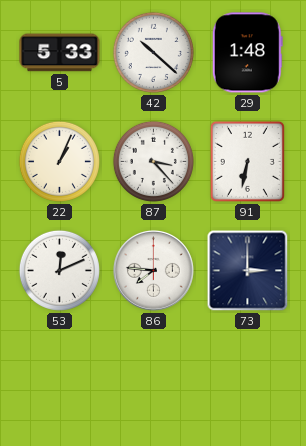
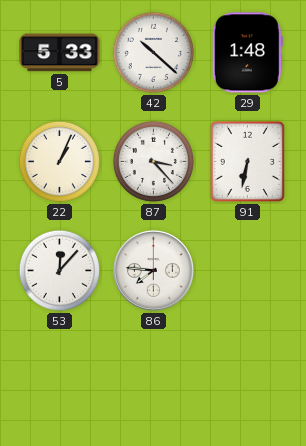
53: 12:11 -> 12:07 (59, 270)
73: 3:00 -> none (248, 271)
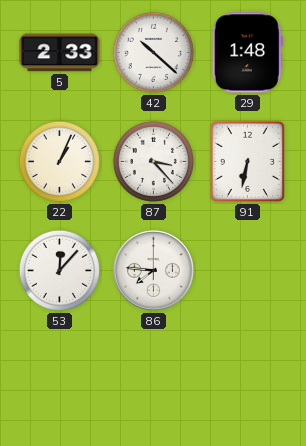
5: 5:33 -> 2:33 (60, 53)
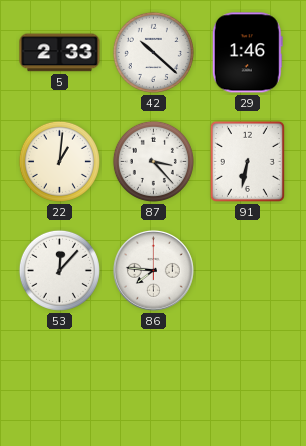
29: 1:48 -> 1:46 (247, 53)
22: 1:04 -> 1:01 (59, 161)
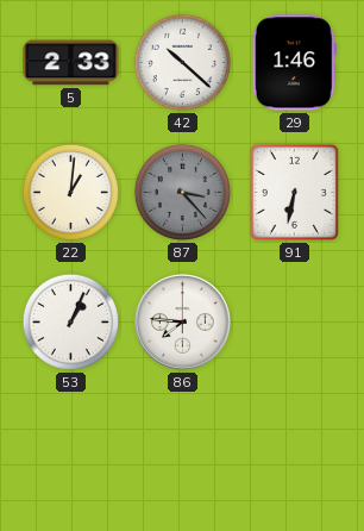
87 dial: white -> grey (182, 192)
53: 12:07 -> 1:04 (70, 321)
